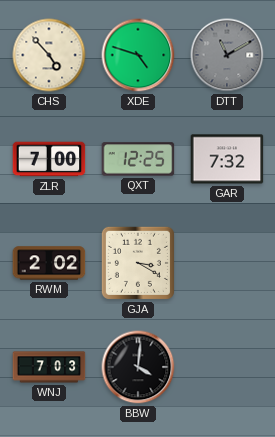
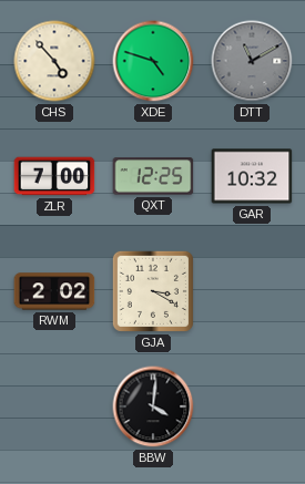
GAR: 7:32 -> 10:32 (252, 176)
WNJ: 7:03 -> none (49, 367)
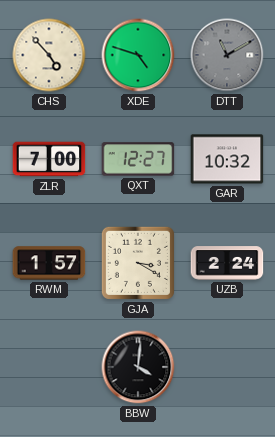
QXT: 12:25 -> 12:27 (138, 159)
RWM: 2:02 -> 1:57 (49, 263)
UZB: none -> 2:24 (227, 263)
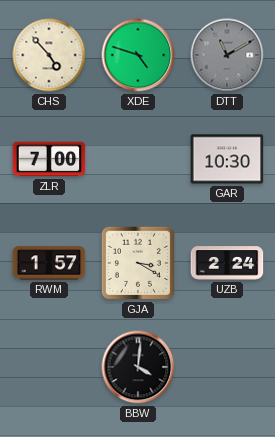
QXT: 12:27 -> none (138, 159)
GAR: 10:32 -> 10:30 (227, 159)
